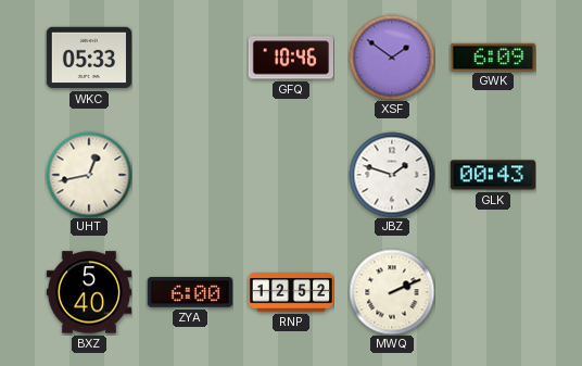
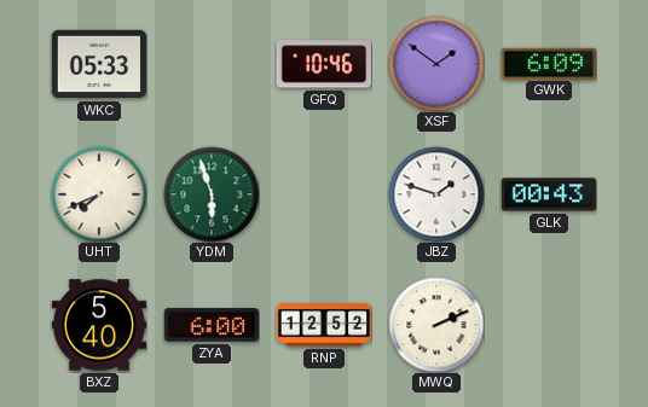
UHT: 12:43 -> 7:41 (99, 194)
YDM: none -> 5:57 (212, 194)
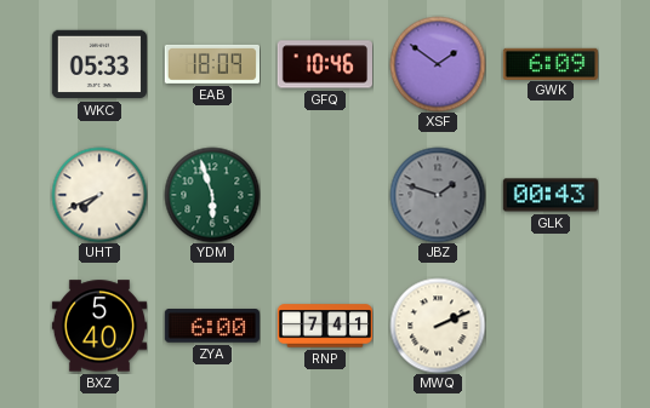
EAB: none -> 18:09 (211, 64)
JBZ dial: white -> grey (438, 195)
RNP: 12:52 -> 7:41 (324, 326)
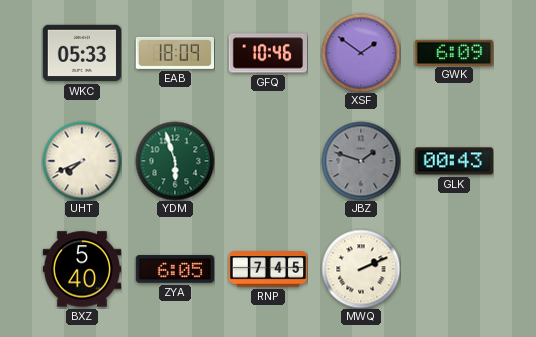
ZYA: 6:00 -> 6:05 (175, 269)
RNP: 7:41 -> 7:45 (267, 269)
